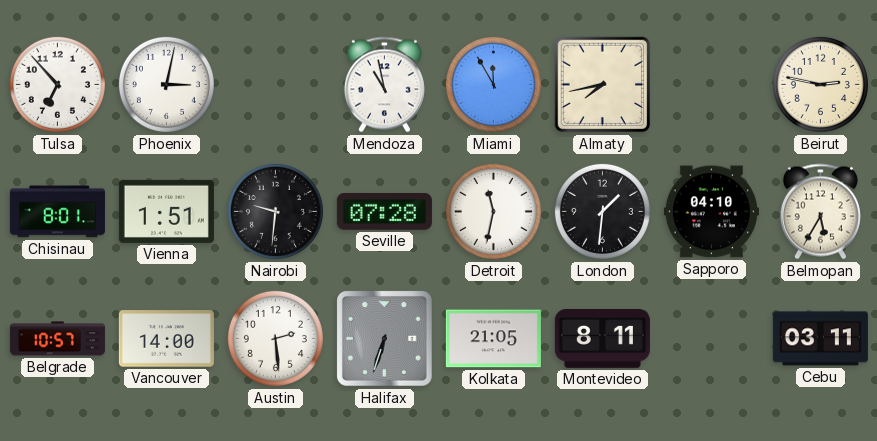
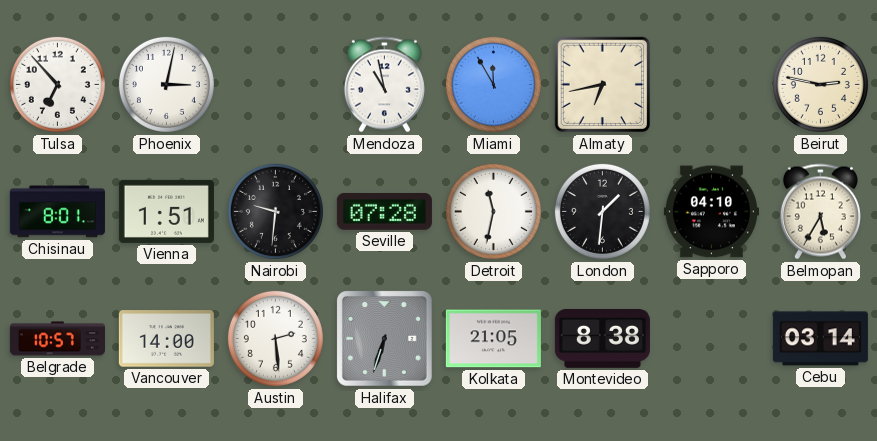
Almaty: 7:43 -> 6:43 (603, 85)
Montevideo: 8:11 -> 8:38 (602, 338)
Cebu: 03:11 -> 03:14 (820, 339)
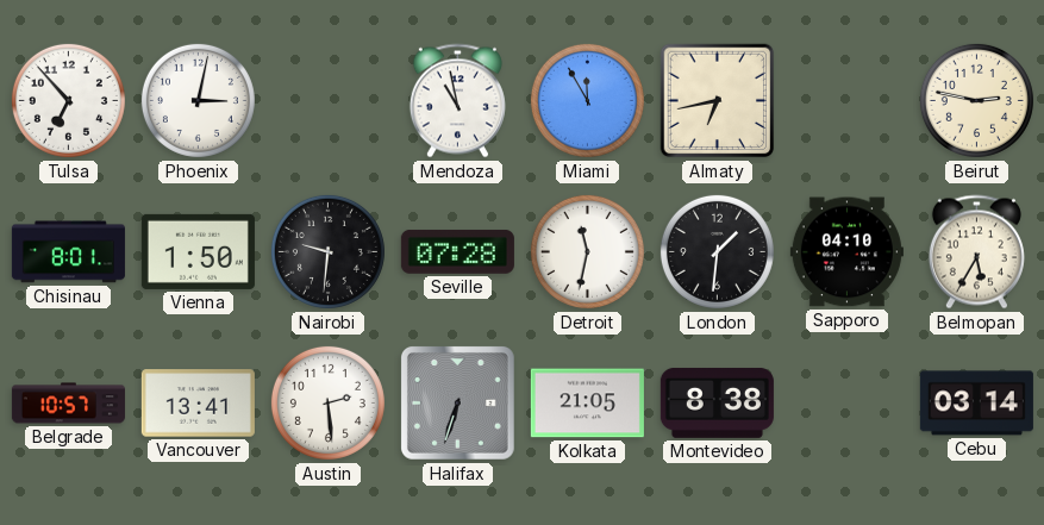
Vienna: 1:51 -> 1:50 (198, 251)
Vancouver: 14:00 -> 13:41 (198, 404)
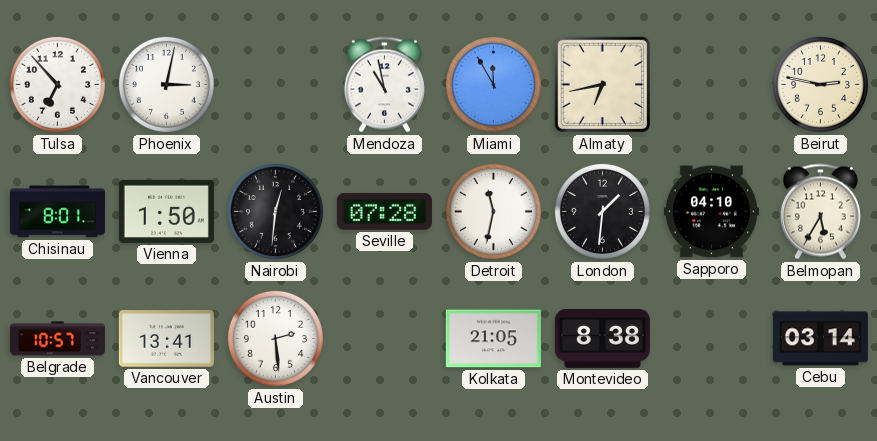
Nairobi: 9:31 -> 12:31 (275, 211)
Halifax: 6:33 -> none (457, 402)
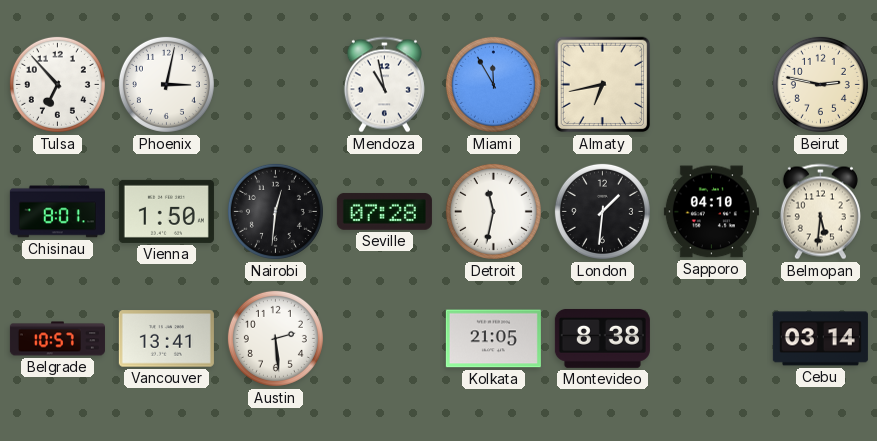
Belmopan: 5:35 -> 5:31 (820, 212)
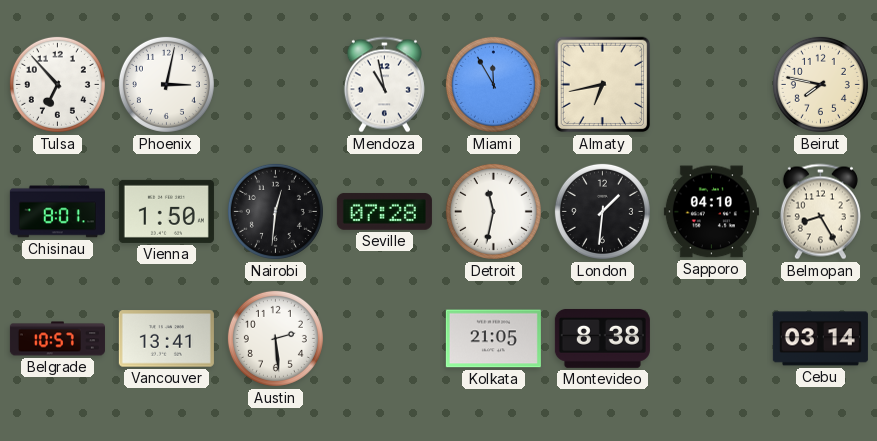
Beirut: 2:47 -> 7:47 (820, 84)
Belmopan: 5:31 -> 8:25 (820, 212)
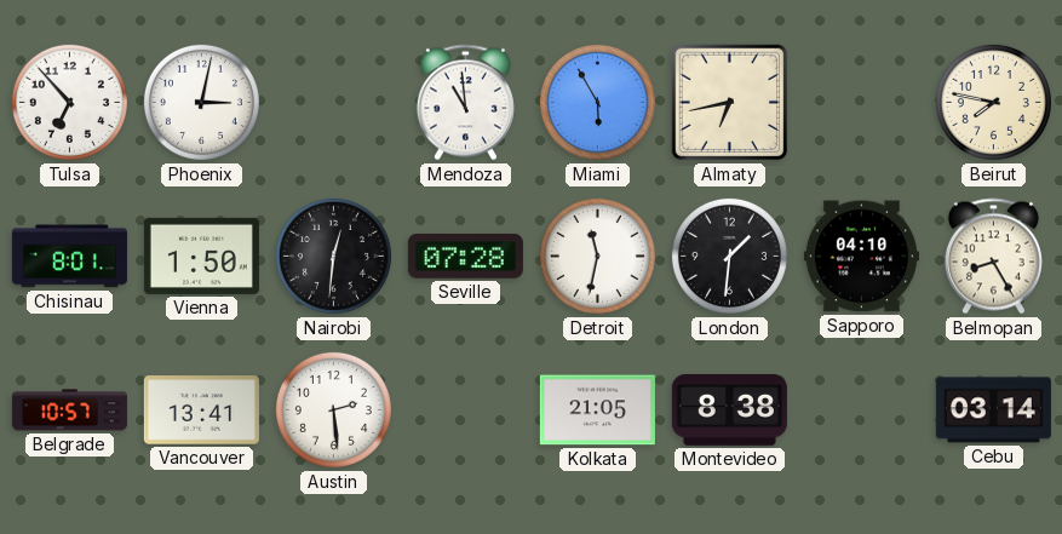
Mendoza: 10:58 -> 10:59 (465, 103)
Miami: 11:55 -> 5:55 (597, 102)
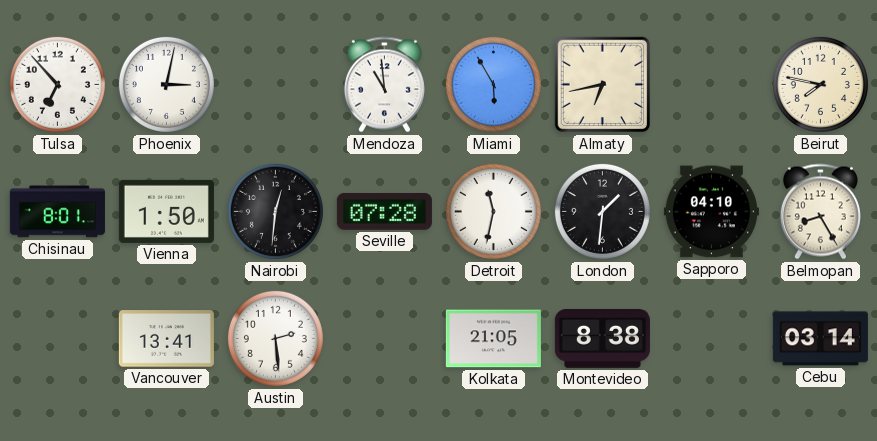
Belgrade: 10:57 -> none (69, 410)
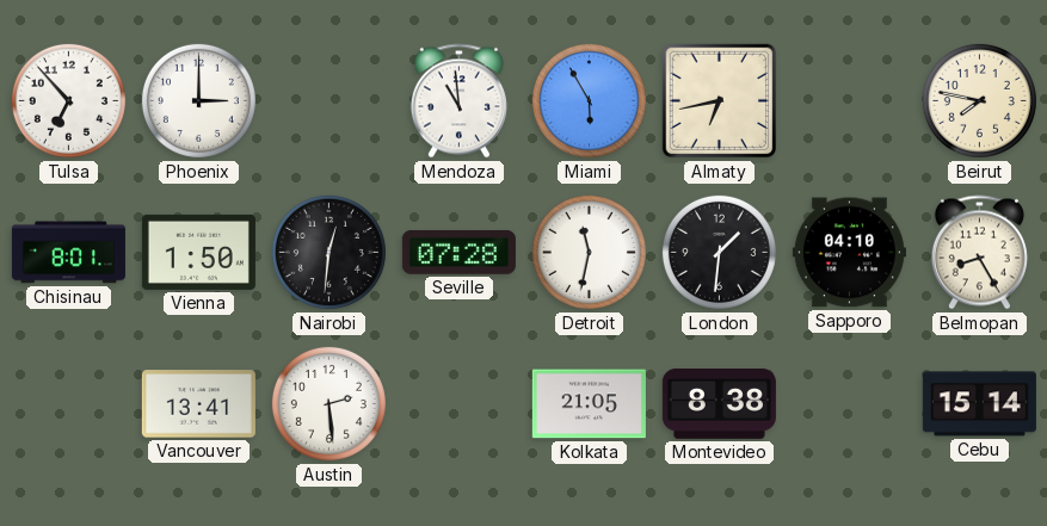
Phoenix: 3:02 -> 3:00 (198, 100)
Cebu: 03:14 -> 15:14 (979, 404)
